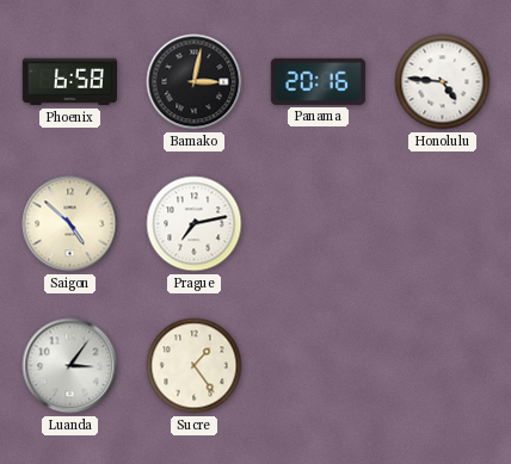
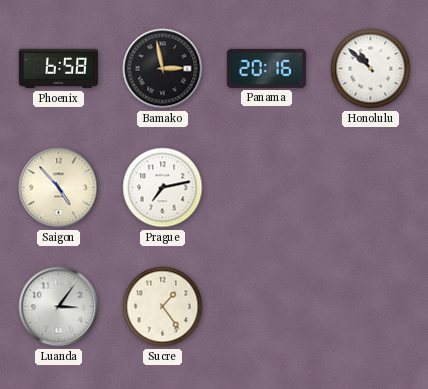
Bamako: 3:02 -> 2:58 (163, 69)
Honolulu: 4:46 -> 10:52 (371, 69)
Saigon: 4:52 -> 4:53 (59, 188)
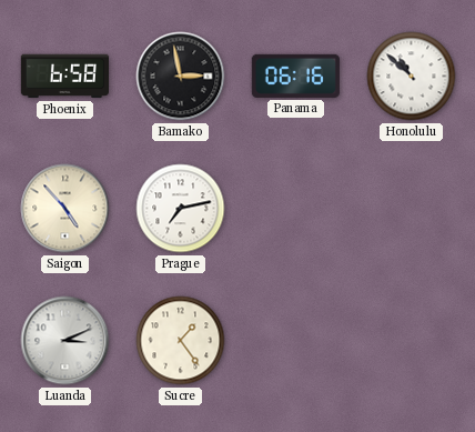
Panama: 20:16 -> 06:16 (295, 76)
Luanda: 3:06 -> 3:11 (65, 341)
